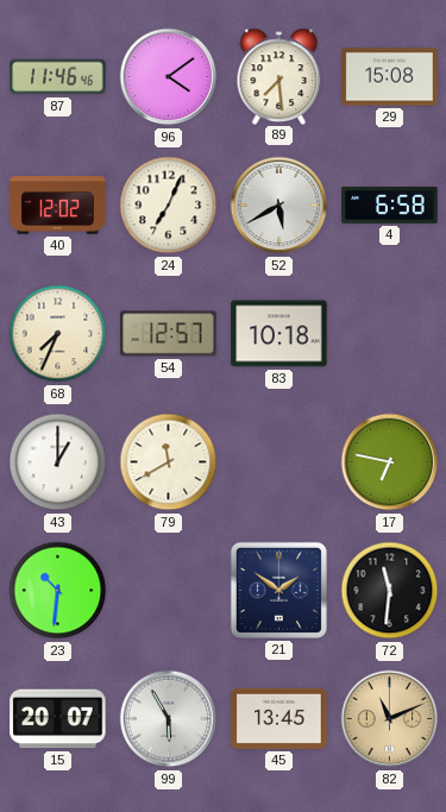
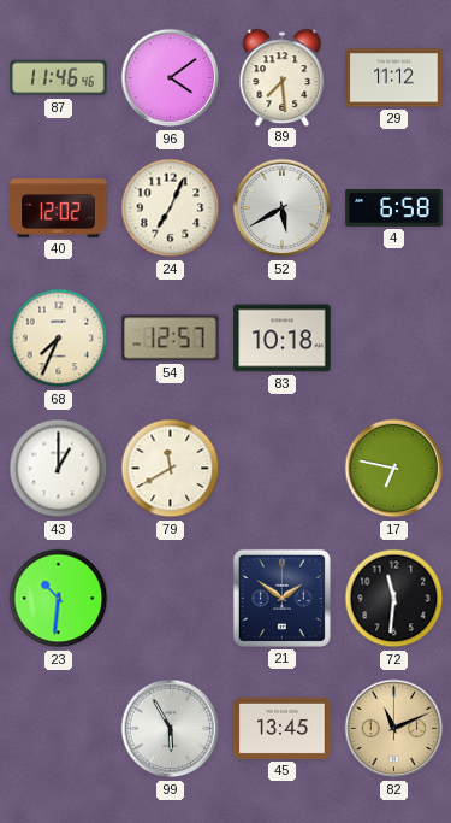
29: 15:08 -> 11:12 (394, 78)
15: 20:07 -> none (58, 719)
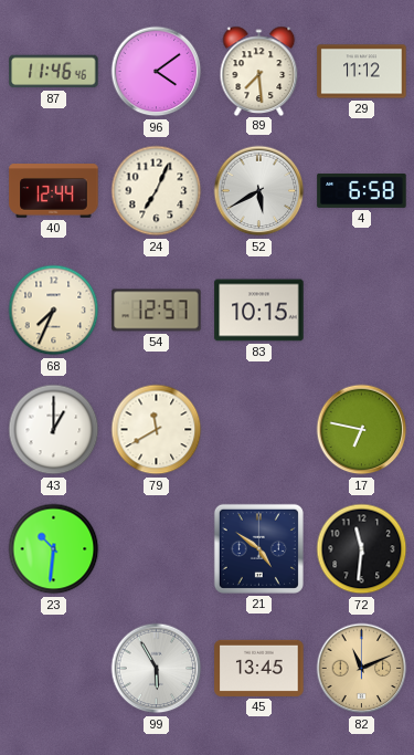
40: 12:02 -> 12:44 (54, 191)
83: 10:18 -> 10:15 (259, 311)
21: 1:51 -> 4:51 (258, 548)
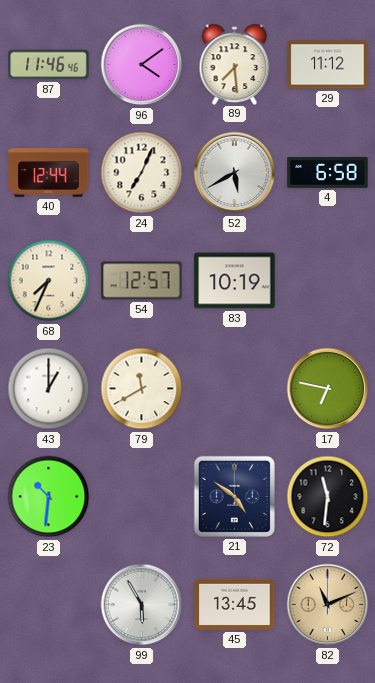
83: 10:15 -> 10:19 (235, 281)
